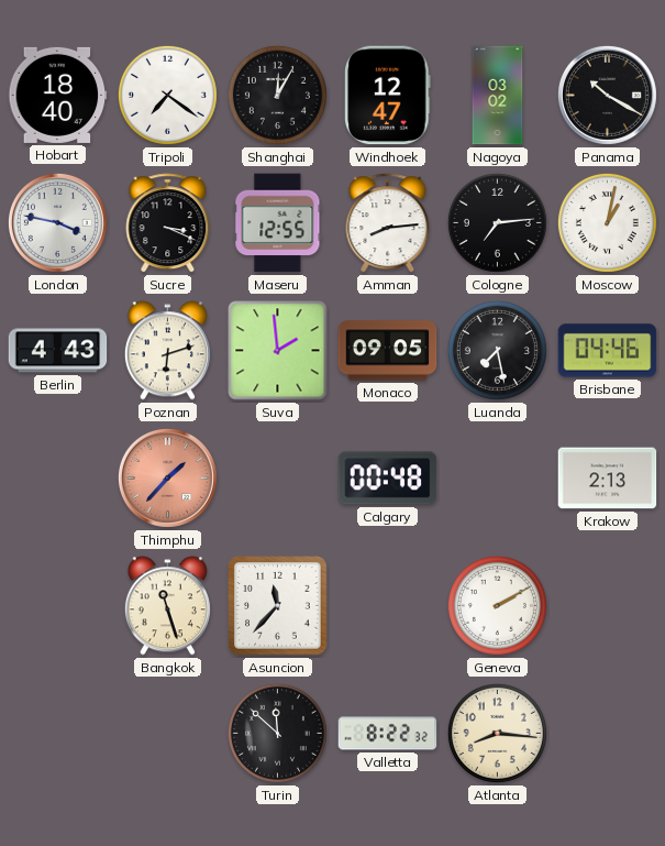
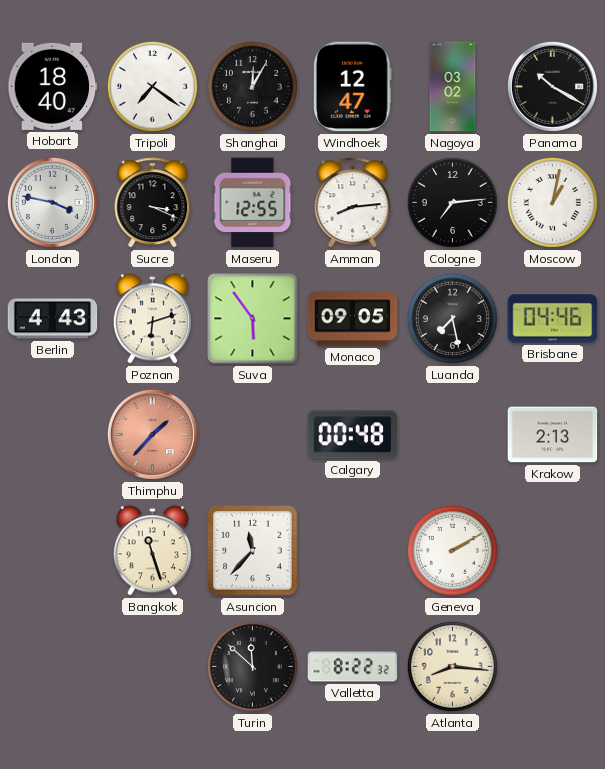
Suva: 1:59 -> 5:54 (253, 319)
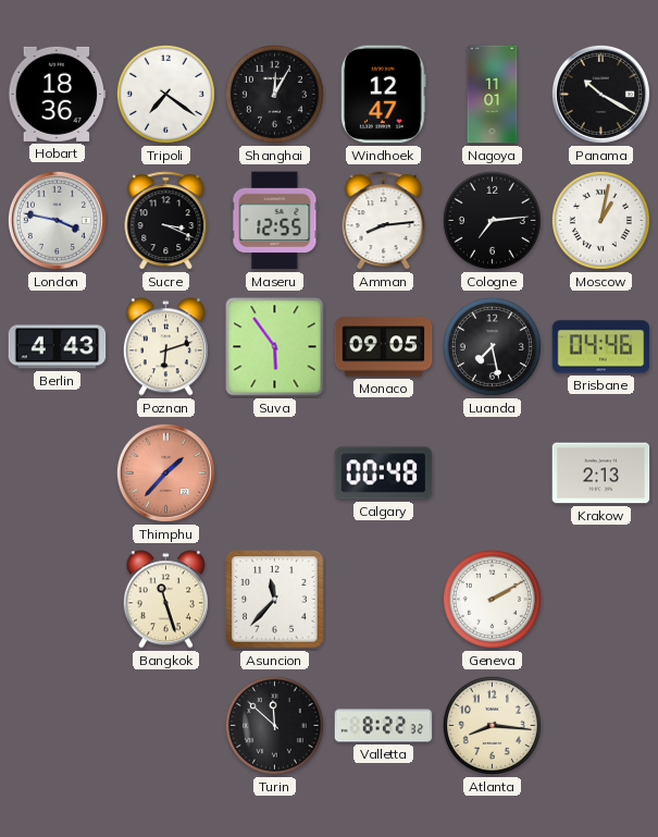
Hobart: 18:40 -> 18:36 (58, 94)
Nagoya: 03:02 -> 11:01 (493, 95)
